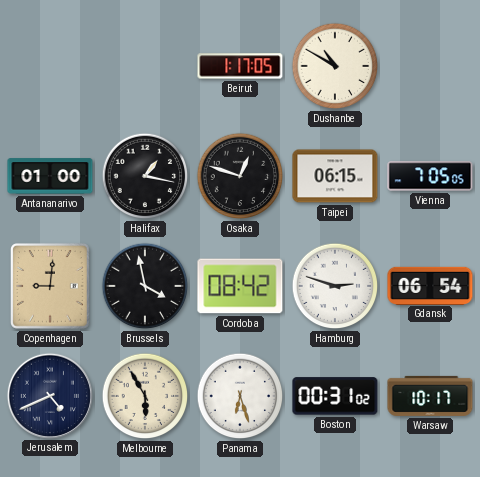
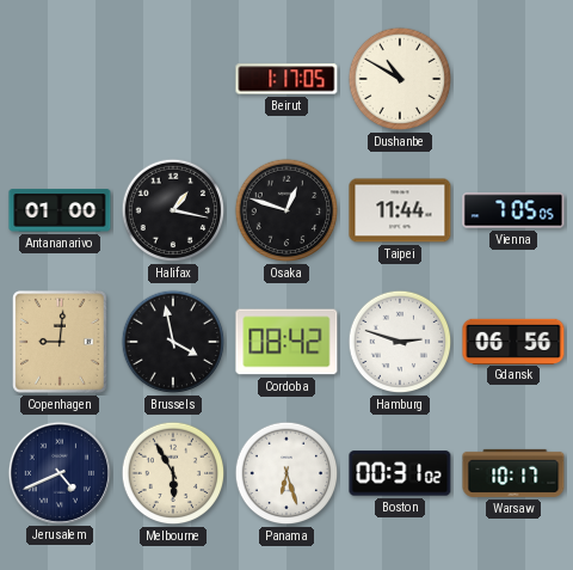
Taipei: 06:15 -> 11:44 (400, 210)
Gdansk: 06:54 -> 06:56 (513, 341)
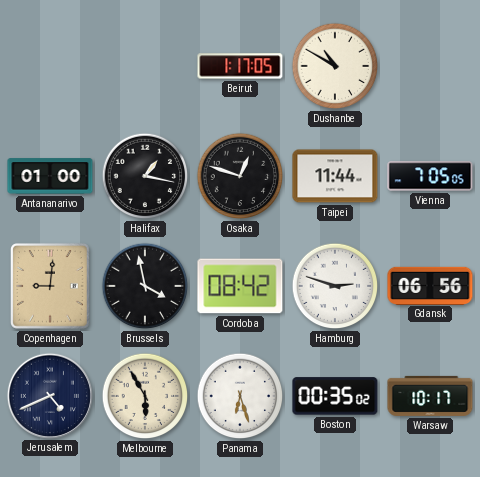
Boston: 00:31 -> 00:35 (335, 396)
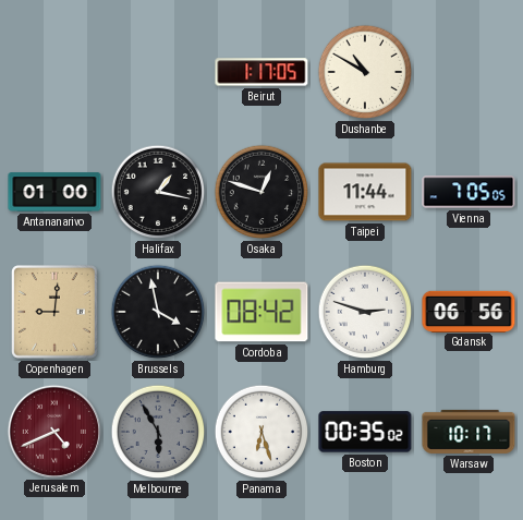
Jerusalem dial: navy -> burgundy (53, 431)
Melbourne dial: cream -> grey (158, 432)
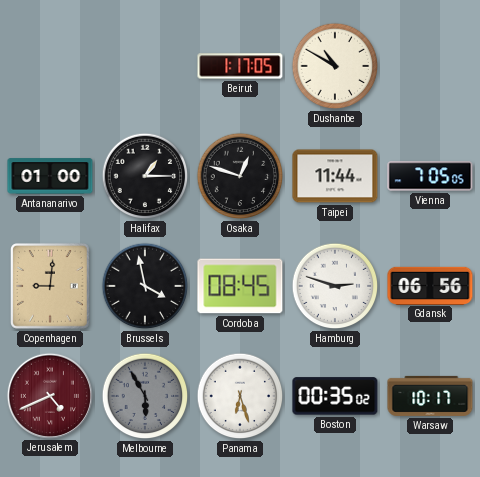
Halifax: 1:17 -> 1:15 (145, 176)
Cordoba: 08:42 -> 08:45 (240, 286)
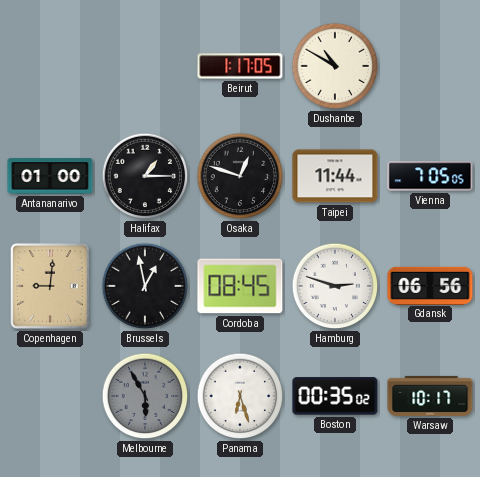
Brussels: 3:58 -> 12:58 (145, 286)
Jerusalem: 4:41 -> none (49, 395)
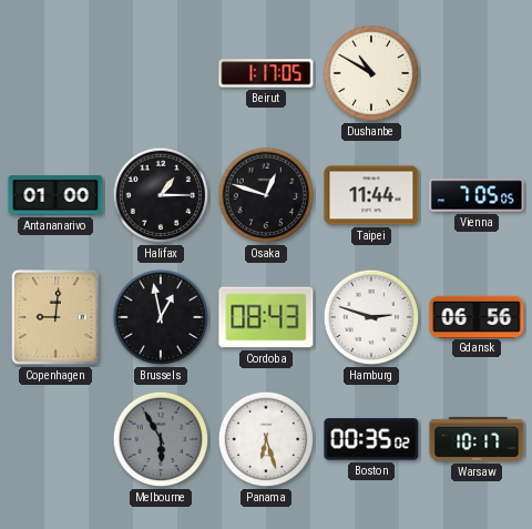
Cordoba: 08:45 -> 08:43 (266, 317)
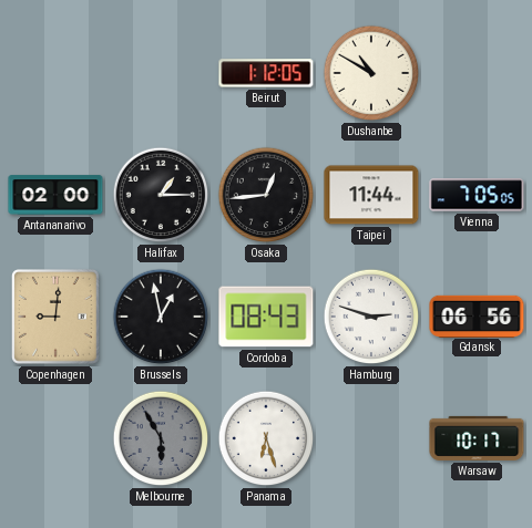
Beirut: 1:17 -> 1:12 (266, 73)
Antananarivo: 01:00 -> 02:00 (55, 195)
Osaka: 12:48 -> 12:44 (266, 195)
Boston: 00:35 -> none (371, 439)
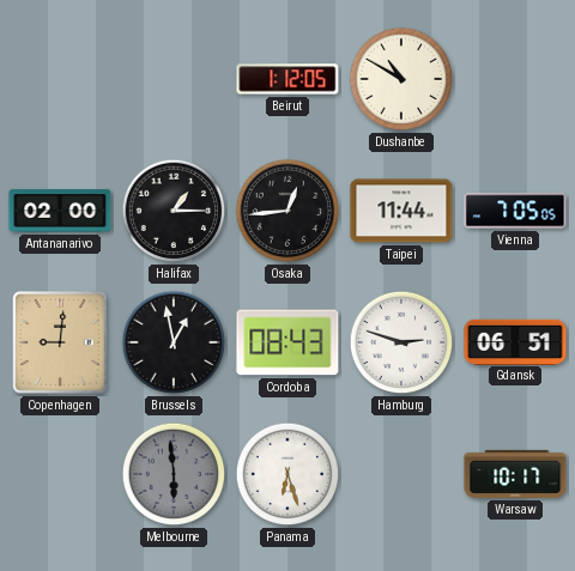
Gdansk: 06:56 -> 06:51 (515, 341)
Melbourne: 5:55 -> 5:59 (174, 474)
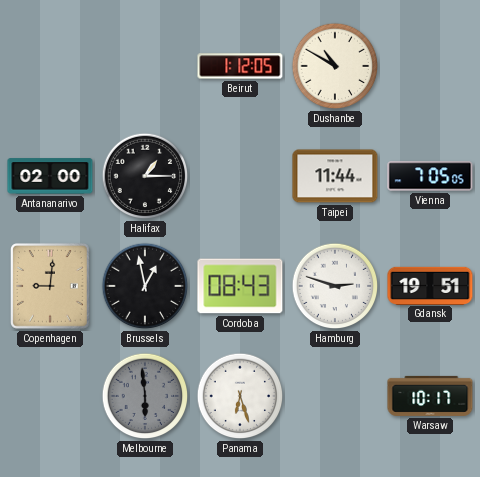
Osaka: 12:44 -> none (287, 211)
Gdansk: 06:51 -> 19:51 (430, 285)
